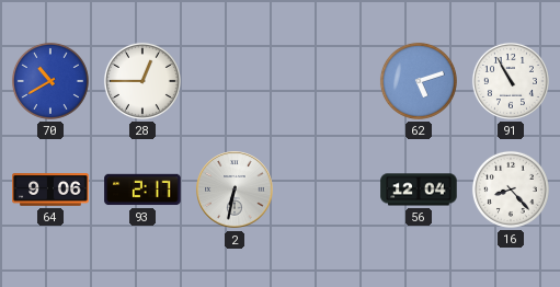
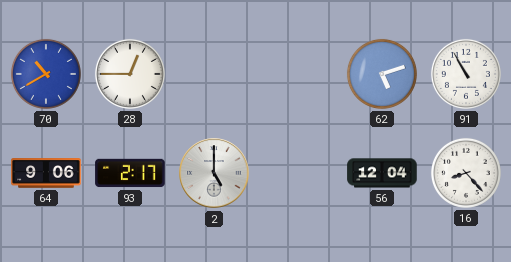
2: 6:32 -> 5:00 (214, 173)
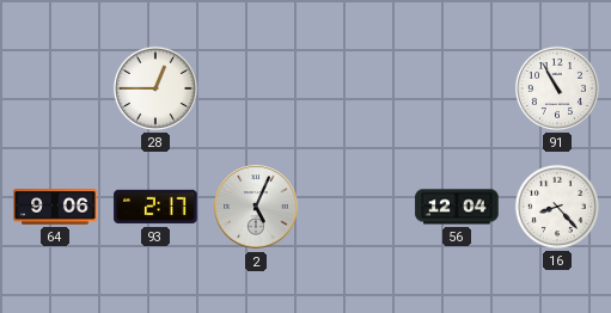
70: 10:40 -> none (46, 74)
62: 5:12 -> none (382, 74)
2: 5:00 -> 5:04 (256, 207)
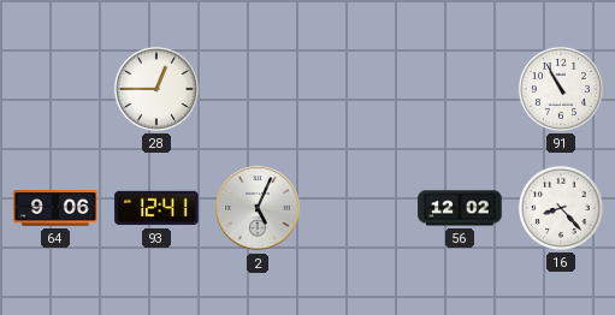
93: 2:17 -> 12:41 (156, 208)
56: 12:04 -> 12:02 (460, 208)
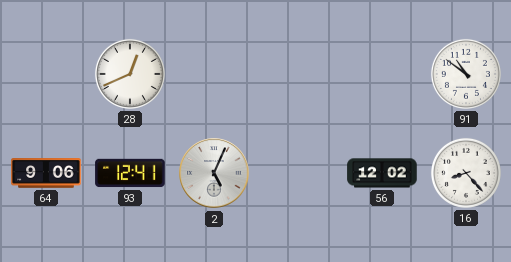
28: 12:45 -> 12:41 (130, 74)
91: 10:55 -> 10:51 (466, 74)
